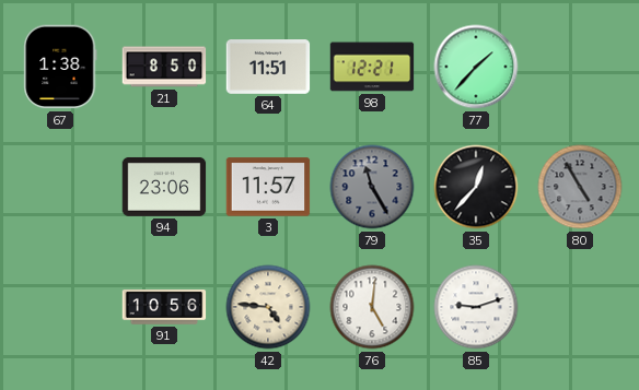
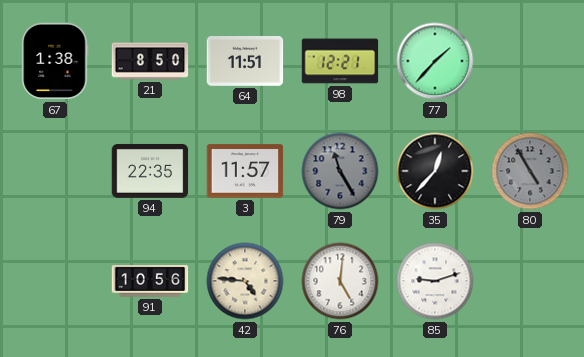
94: 23:06 -> 22:35 (150, 171)
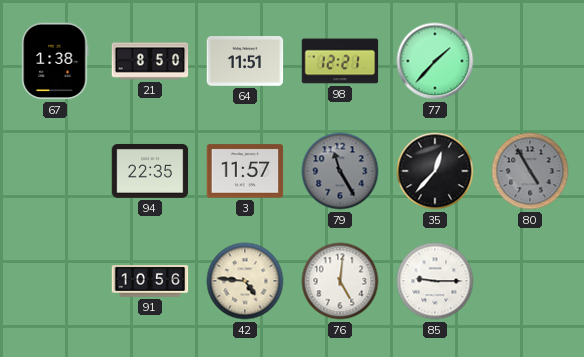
85: 9:12 -> 9:15 (435, 281)
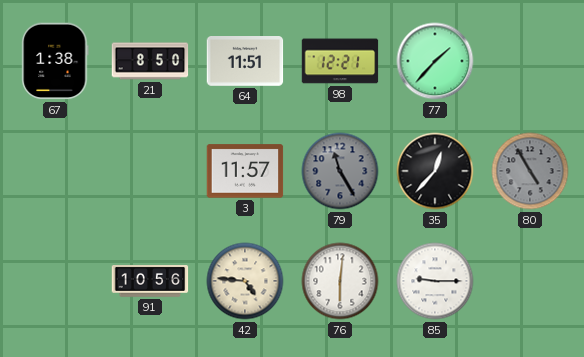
94: 22:35 -> none (150, 171)
76: 5:01 -> 6:01 (340, 281)
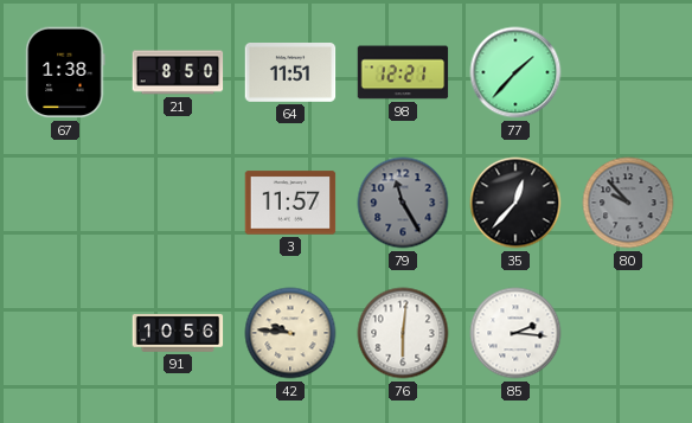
80: 4:55 -> 9:53 (628, 203)
42: 4:46 -> 9:46 (290, 333)
85: 9:15 -> 2:16 (515, 333)
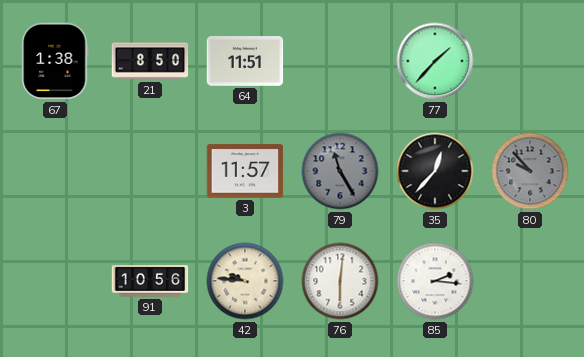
98: 12:21 -> none (403, 72)
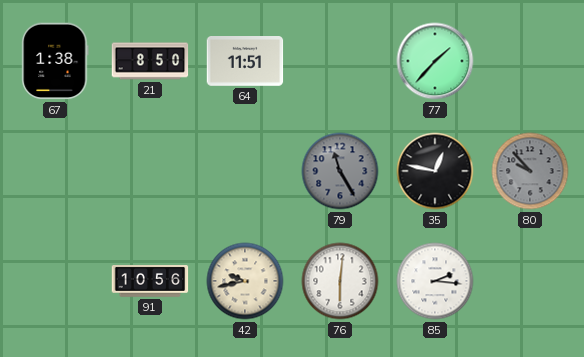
3: 11:57 -> none (245, 171)
35: 12:37 -> 12:47 (435, 171)
42: 9:46 -> 9:43 (245, 281)
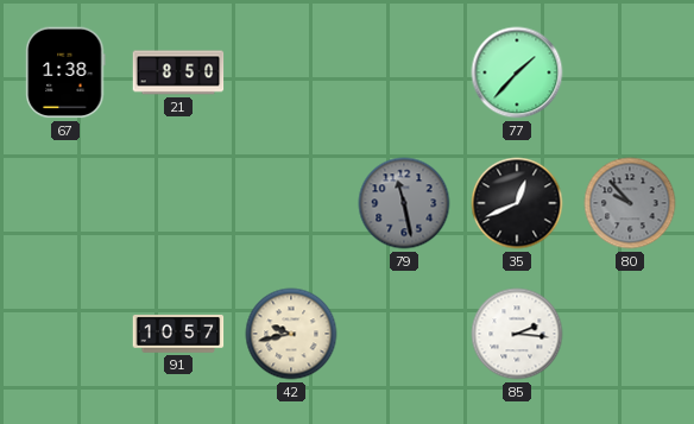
64: 11:51 -> none (245, 62)
79: 11:25 -> 11:28 (404, 203)
35: 12:47 -> 12:41 (517, 203)
91: 10:56 -> 10:57 (178, 335)
76: 6:01 -> none (340, 281)
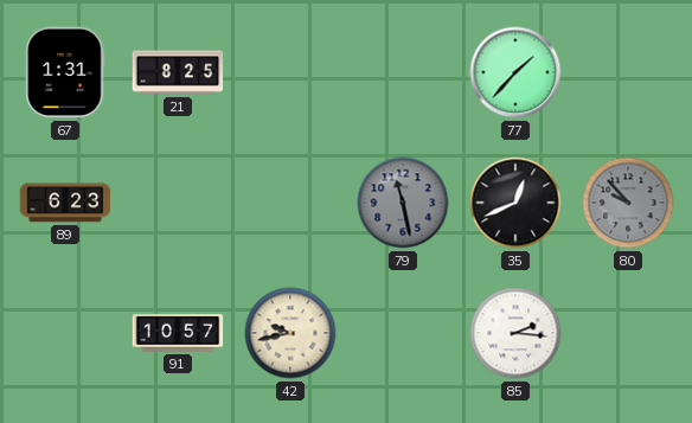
67: 1:38 -> 1:31 (65, 72)
21: 8:50 -> 8:25 (178, 72)
89: none -> 6:23 (65, 203)
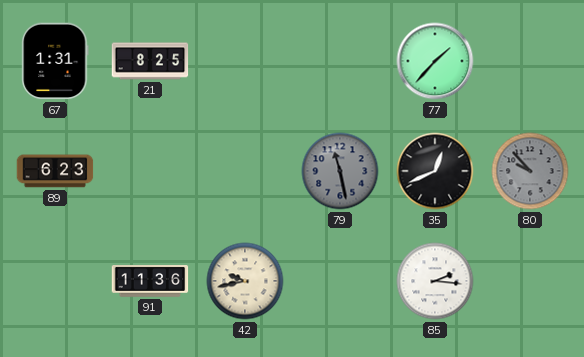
91: 10:57 -> 11:36 (150, 282)
